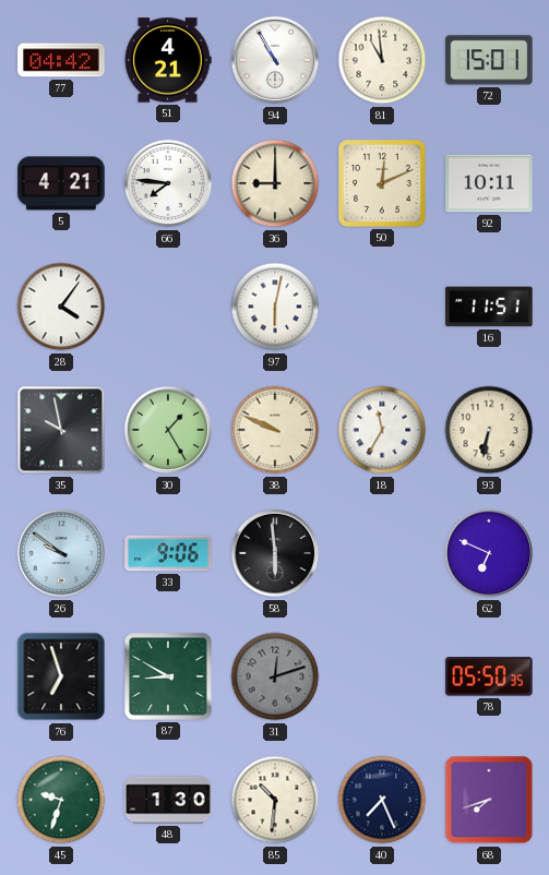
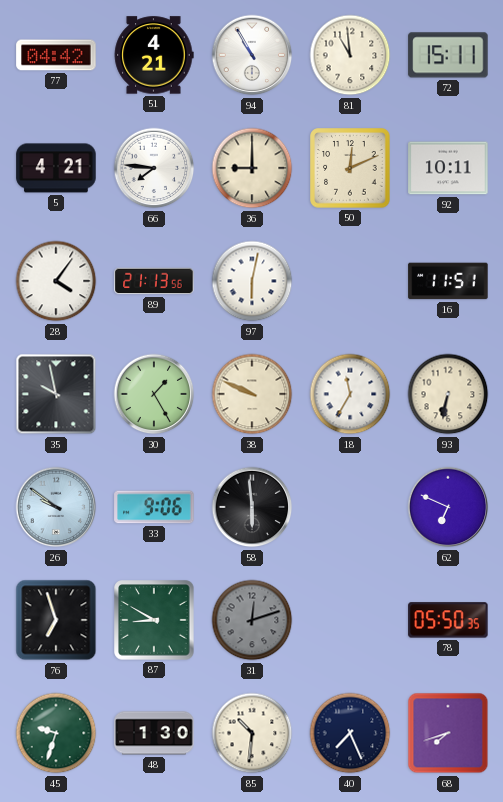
72: 15:01 -> 15:11 (448, 55)
89: none -> 21:13 (154, 281)
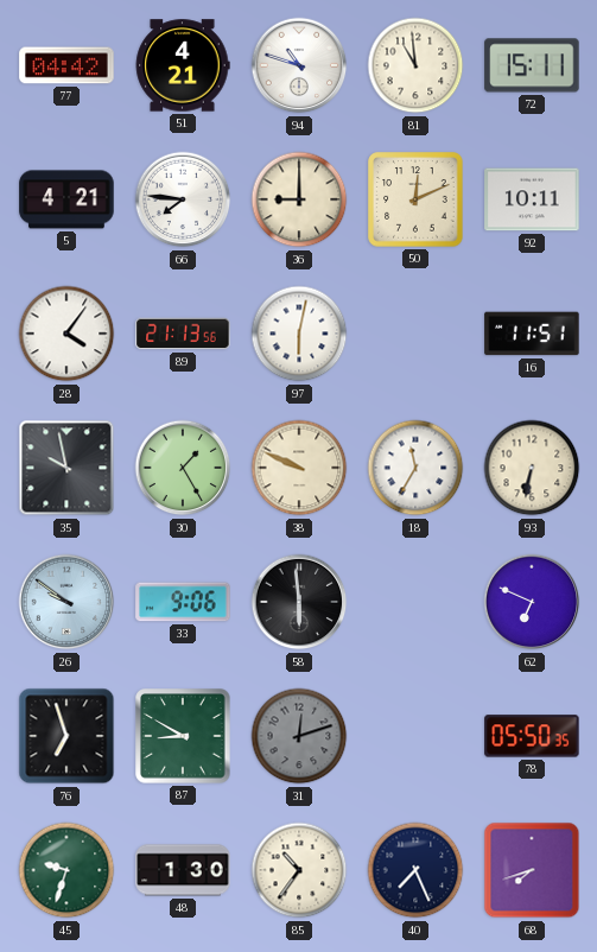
94: 10:55 -> 10:48 (299, 65)
85: 10:31 -> 10:36 (299, 870)
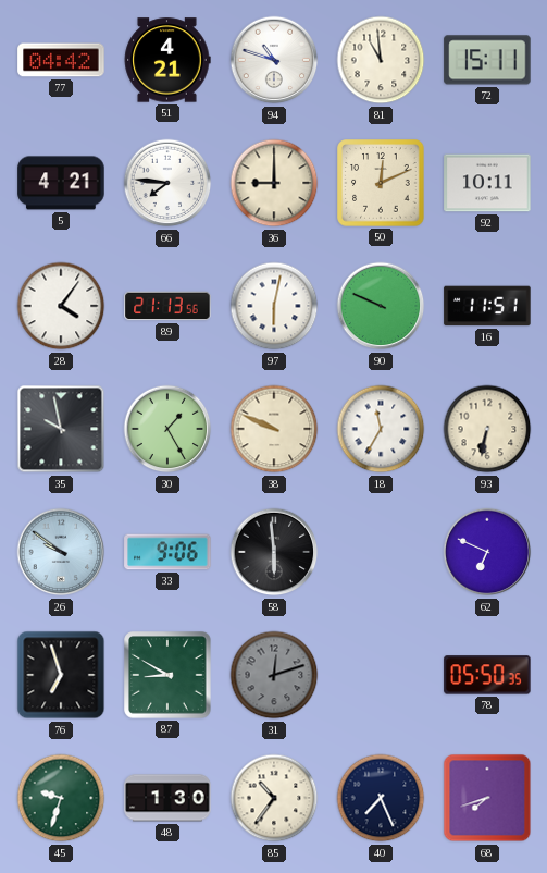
90: none -> 9:49 (381, 306)
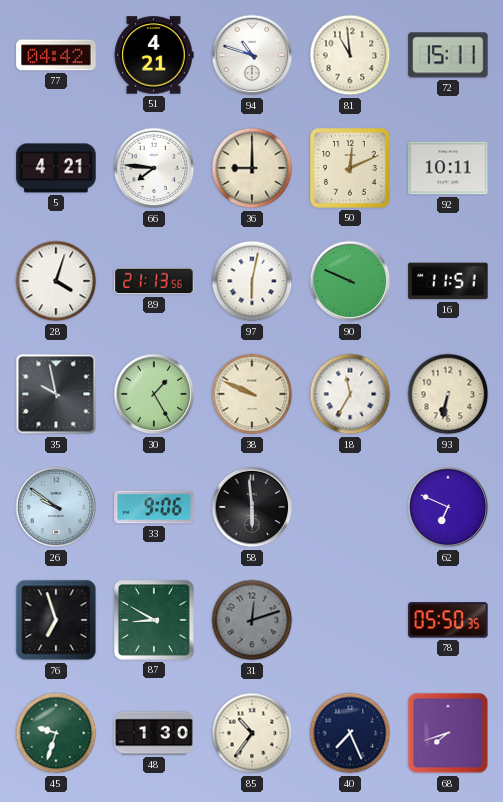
28: 4:06 -> 4:03 (56, 281)
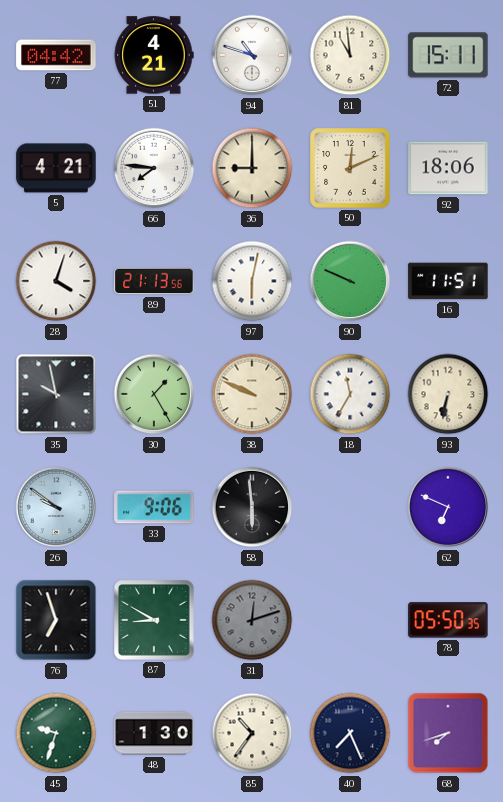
92: 10:11 -> 18:06 (448, 168)
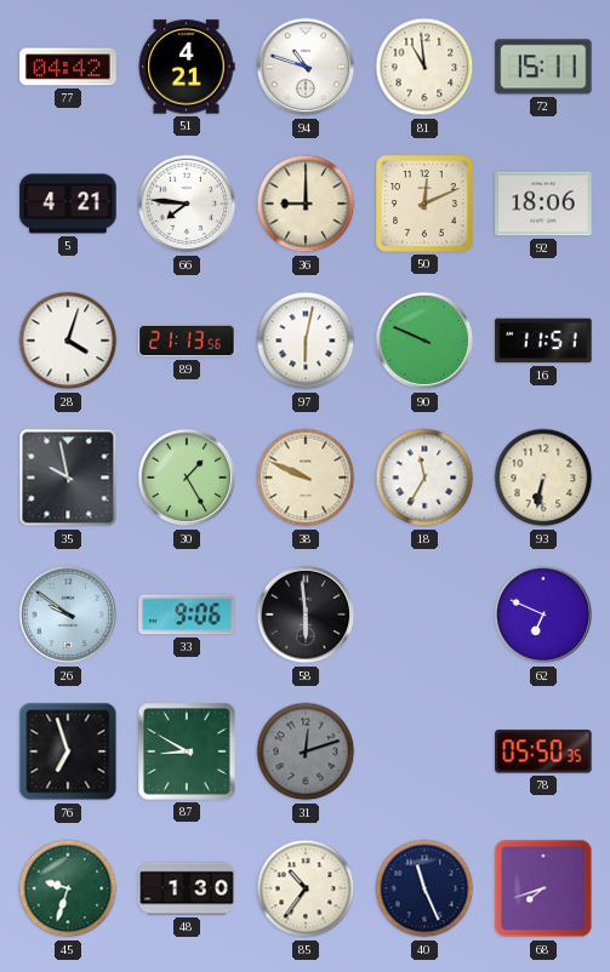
40: 7:26 -> 11:26 (424, 888)
